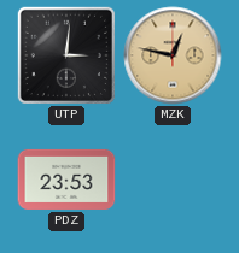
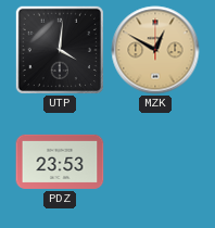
UTP: 3:01 -> 4:01 (59, 49)
MZK: 12:47 -> 12:50 (155, 50)
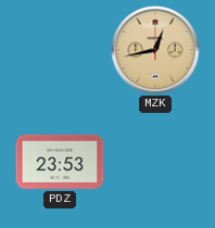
UTP: 4:01 -> none (59, 49)
MZK: 12:50 -> 12:43 (155, 50)
